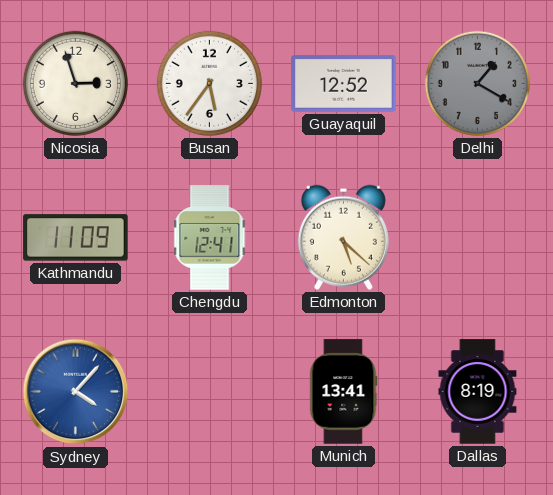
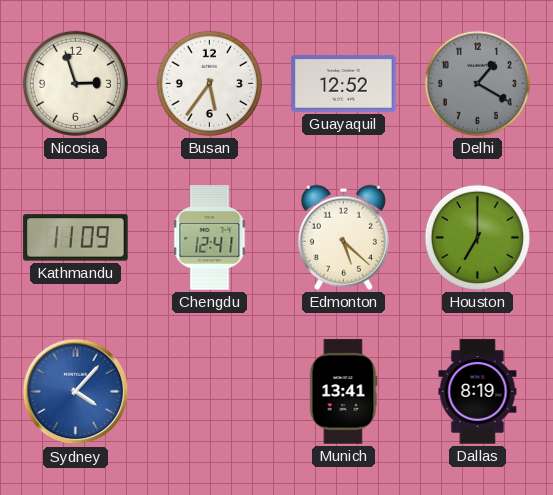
Houston: none -> 7:00 (477, 237)
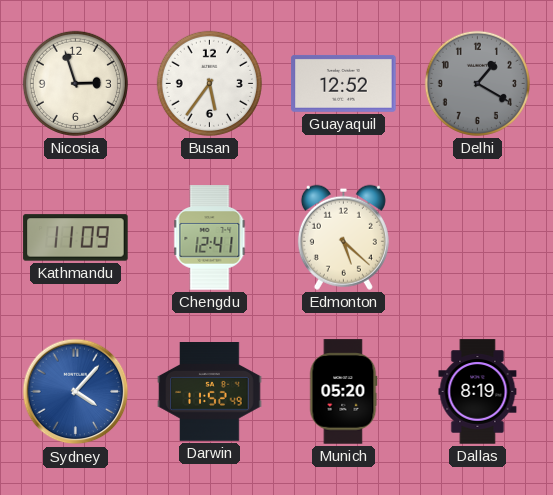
Houston: 7:00 -> none (477, 237)
Darwin: none -> 11:52 (210, 392)
Munich: 13:41 -> 05:20 (343, 392)
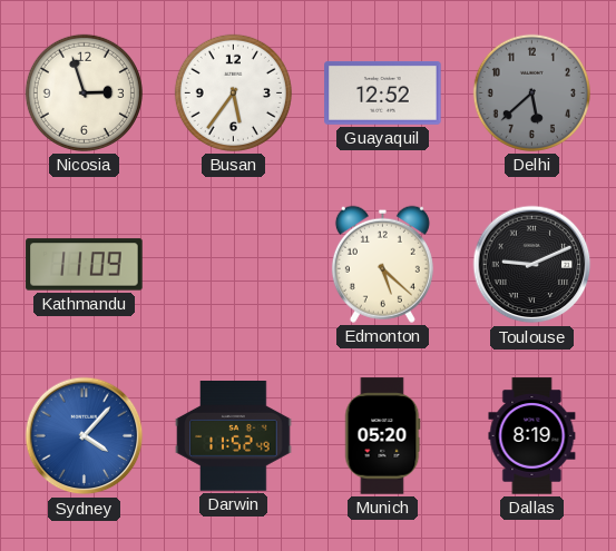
Delhi: 1:20 -> 5:38 (531, 92)
Chengdu: 12:41 -> none (210, 238)
Toulouse: none -> 9:11 (532, 265)
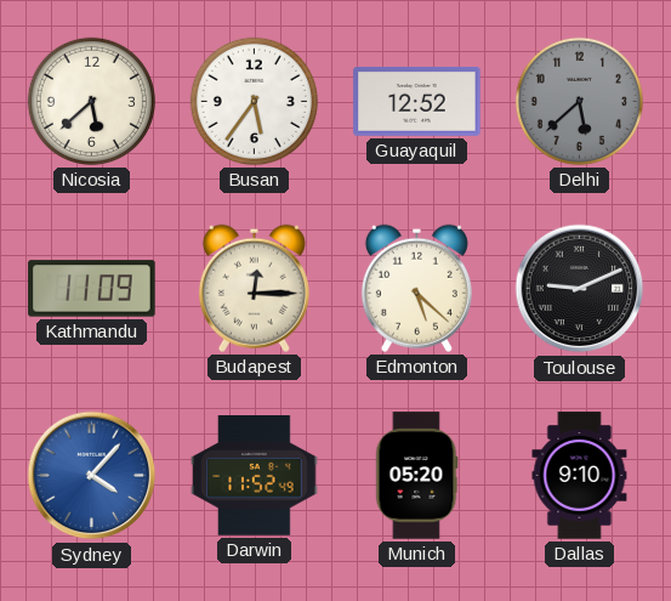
Nicosia: 2:57 -> 5:38 (91, 101)
Budapest: none -> 12:15 (254, 288)
Dallas: 8:19 -> 9:10 (580, 476)
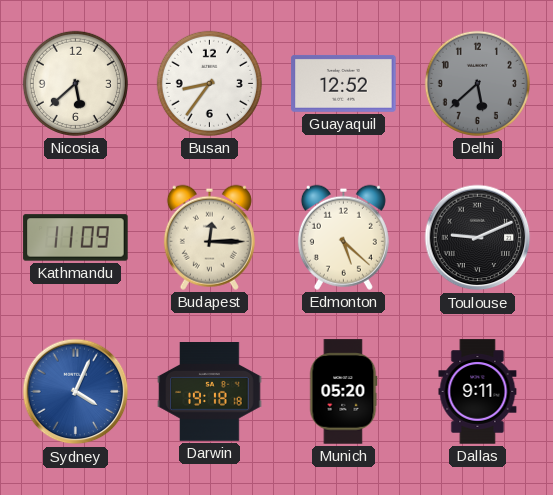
Busan: 5:36 -> 8:36 (209, 83)
Sydney: 4:07 -> 4:04 (76, 392)
Darwin: 11:52 -> 19:18 (210, 392)
Dallas: 9:10 -> 9:11 (478, 392)
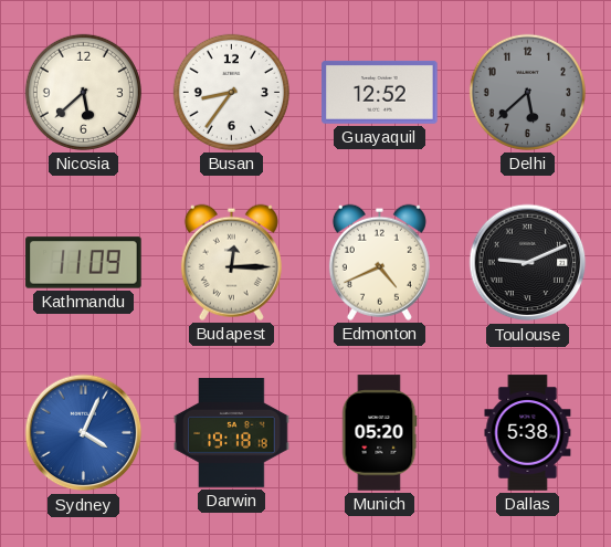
Edmonton: 5:22 -> 4:41 (379, 262)
Dallas: 9:11 -> 5:38 (528, 433)
